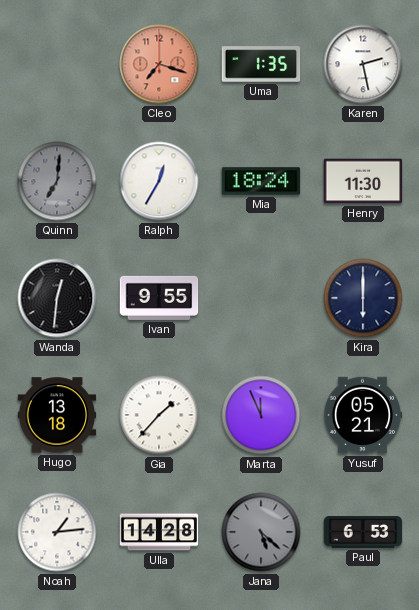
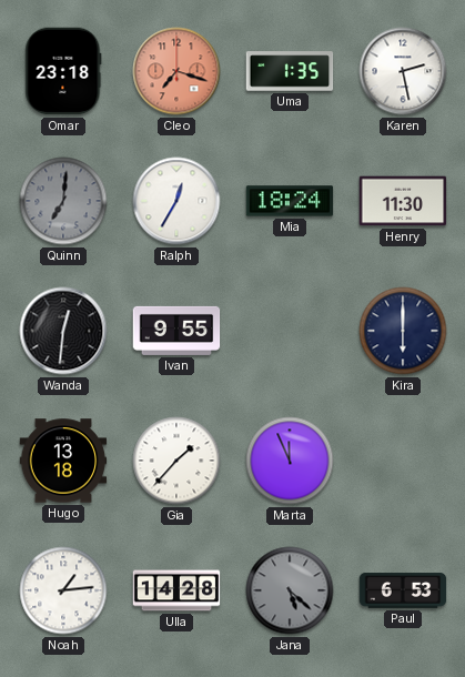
Omar: none -> 23:18 (63, 71)
Yusuf: 05:21 -> none (363, 415)
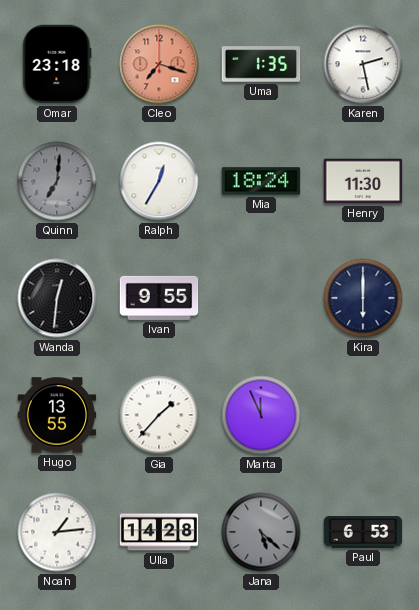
Hugo: 13:18 -> 13:55 (57, 415)
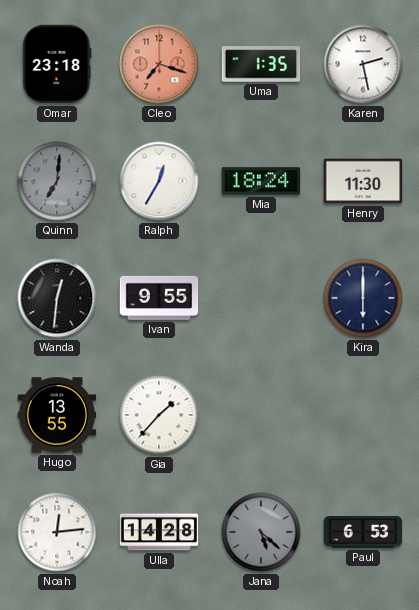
Marta: 11:56 -> none (261, 415)
Noah: 1:14 -> 12:14 (57, 532)
